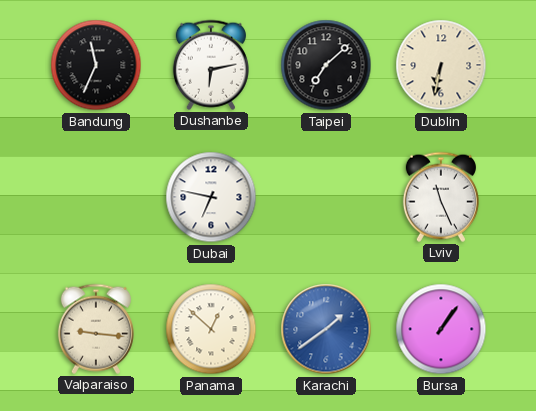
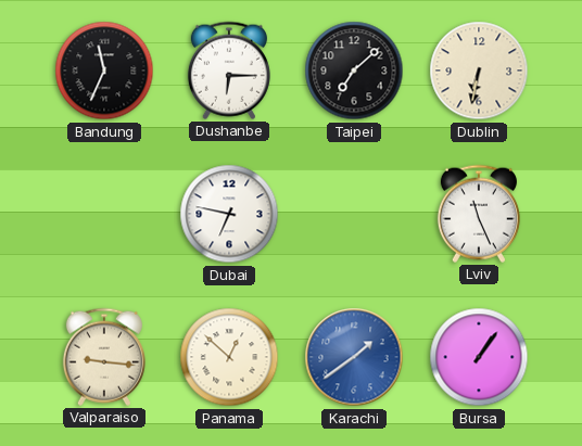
Dushanbe: 6:13 -> 6:15 (229, 71)
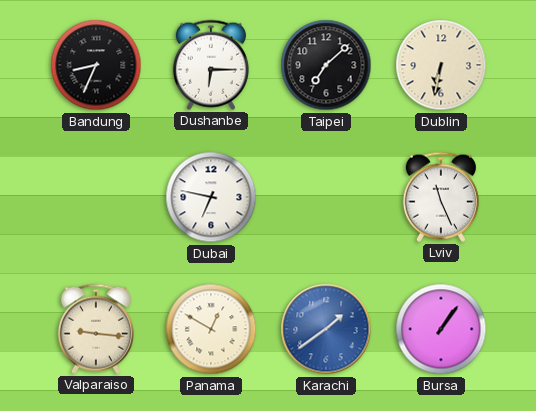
Bandung: 11:34 -> 8:34 (96, 65)
Panama: 12:52 -> 12:50 (211, 329)
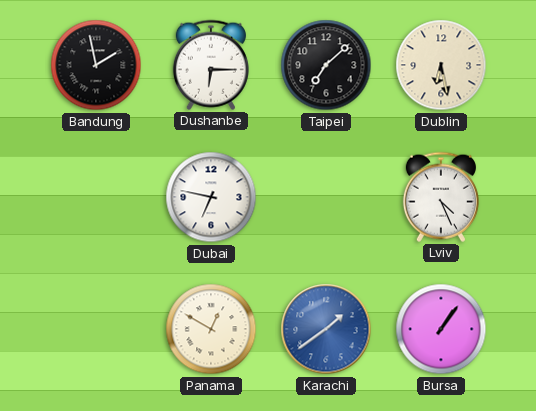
Bandung: 8:34 -> 1:58 (96, 65)
Dublin: 6:32 -> 6:28 (441, 65)
Lviv: 11:26 -> 4:26 (441, 197)
Valparaiso: 9:16 -> none (96, 329)
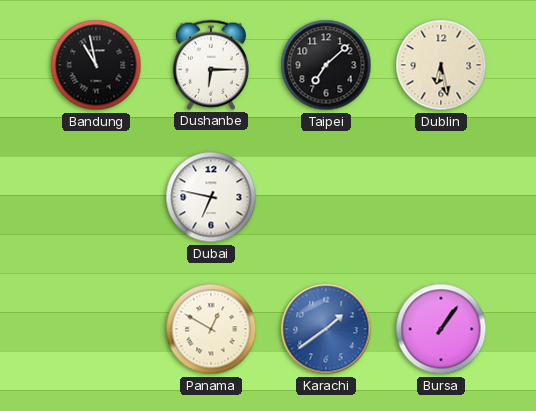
Bandung: 1:58 -> 10:58 (96, 65)
Lviv: 4:26 -> none (441, 197)
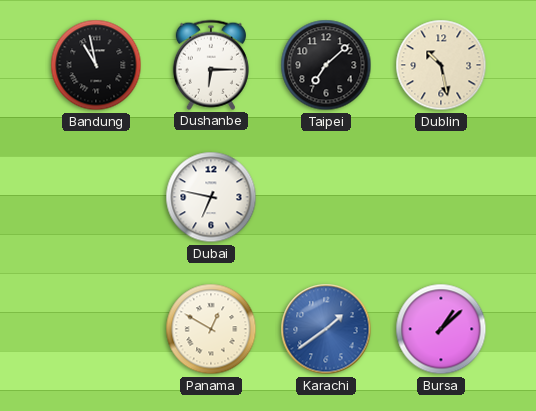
Dublin: 6:28 -> 10:28 (441, 65)
Bursa: 1:06 -> 1:08 (441, 329)
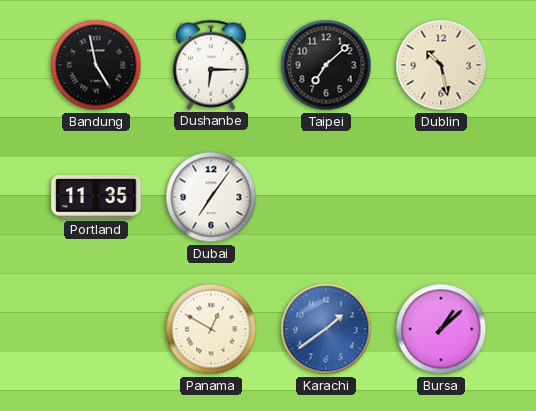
Bandung: 10:58 -> 4:58 (96, 65)
Portland: none -> 11:35 (96, 197)
Dubai: 6:47 -> 7:06 (211, 197)
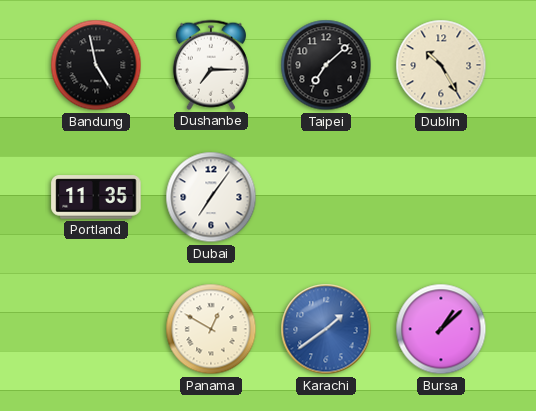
Dushanbe: 6:15 -> 7:15 (211, 65)
Dublin: 10:28 -> 10:25 (441, 65)
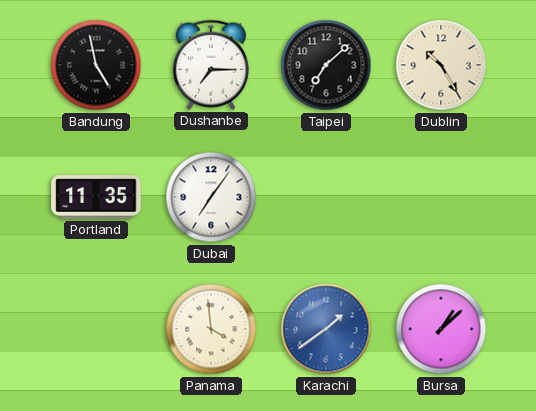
Panama: 12:50 -> 3:59 (211, 329)
